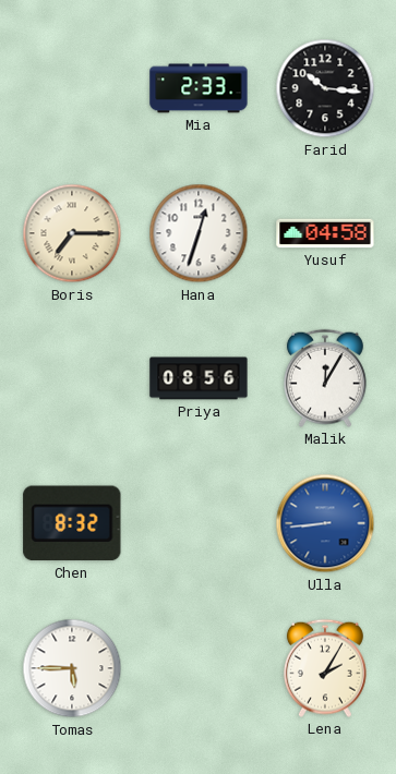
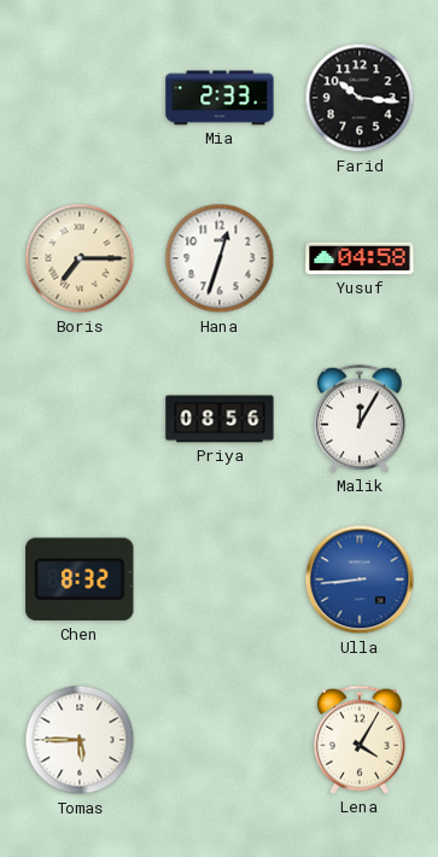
Lena: 2:05 -> 4:05 (360, 740)
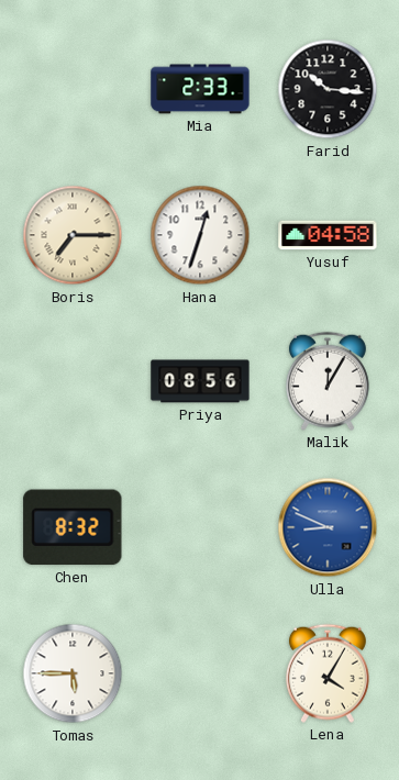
Ulla: 8:44 -> 8:49 (328, 527)
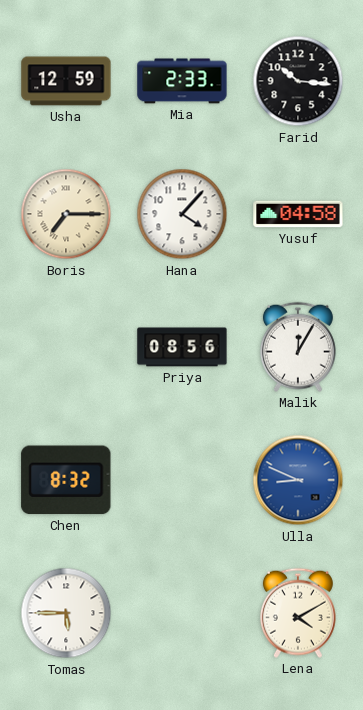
Usha: none -> 12:59 (66, 81)
Hana: 12:33 -> 4:07 (182, 214)
Lena: 4:05 -> 4:10 (298, 613)
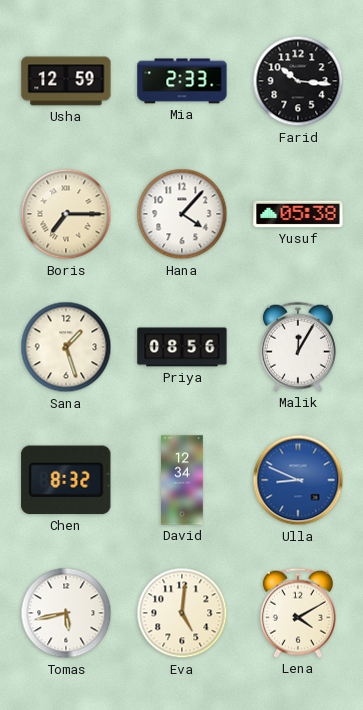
Yusuf: 04:58 -> 05:38 (298, 214)
Sana: none -> 1:27 (66, 347)
David: none -> 12:34 (182, 480)
Tomas: 5:45 -> 5:43 (66, 613)
Eva: none -> 5:01 (182, 613)
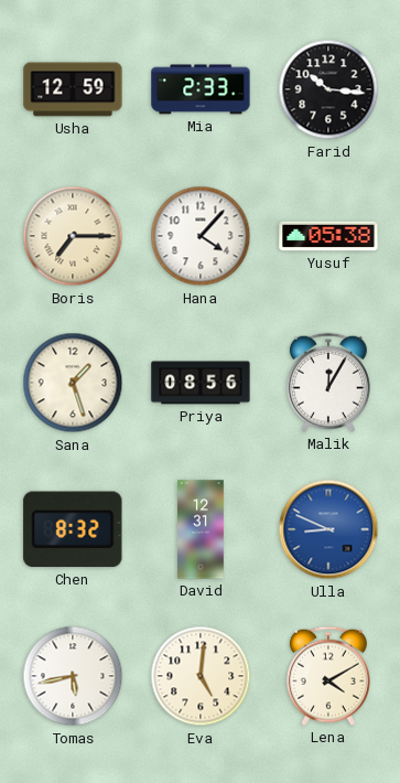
David: 12:34 -> 12:31 (201, 529)
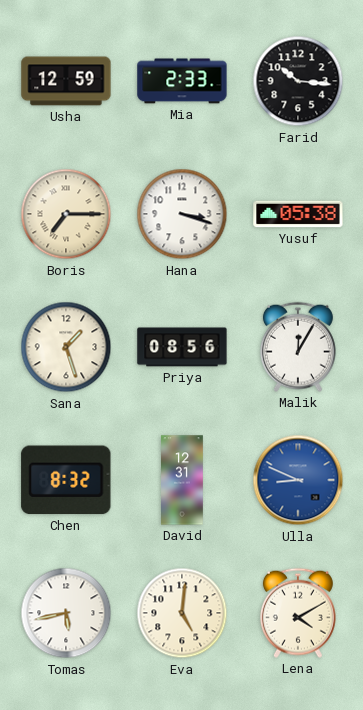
Hana: 4:07 -> 3:18 (182, 214)
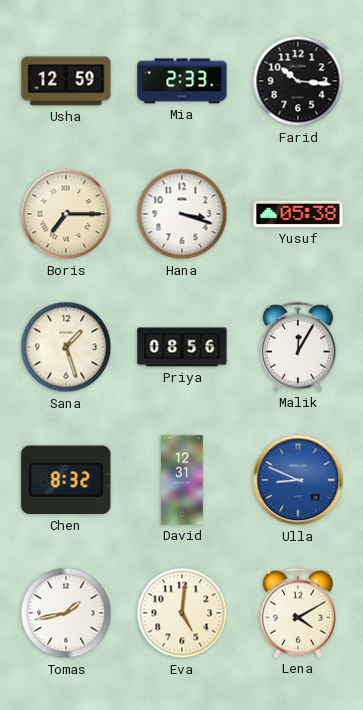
Tomas: 5:43 -> 1:43 (66, 613)
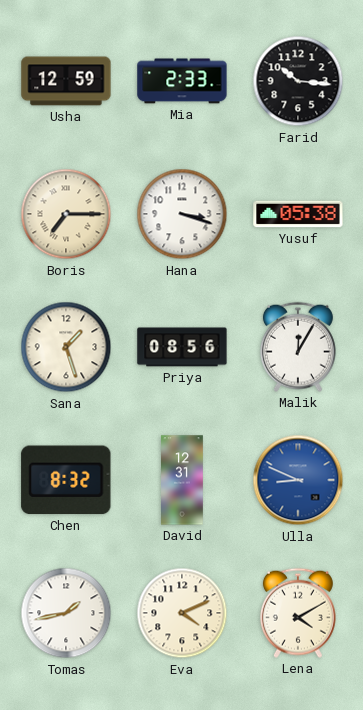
Eva: 5:01 -> 4:11 (182, 613)
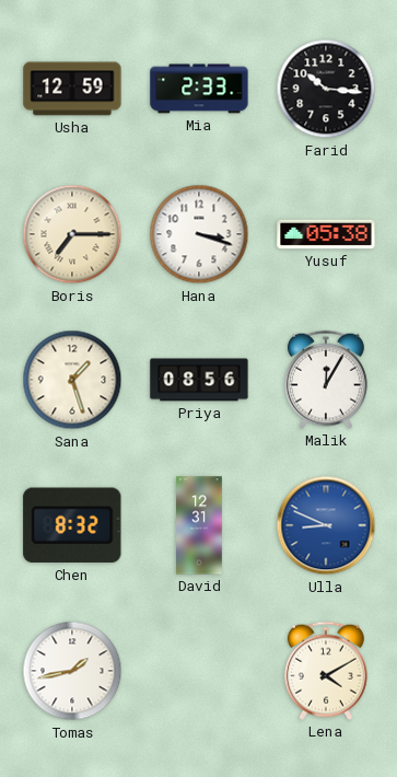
Eva: 4:11 -> none (182, 613)
